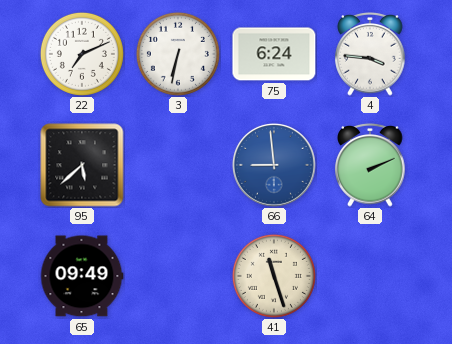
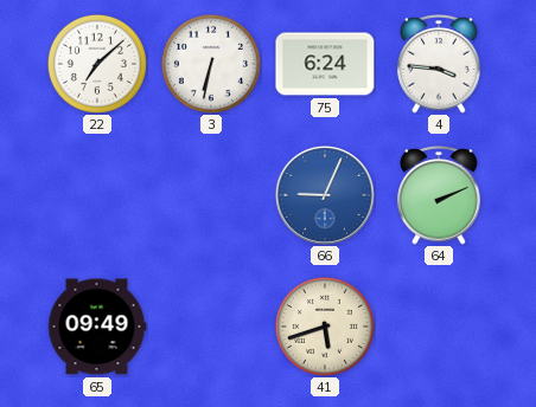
22: 7:11 -> 7:08 (97, 64)
95: 5:38 -> none (82, 165)
66: 8:59 -> 9:04 (325, 195)
41: 11:27 -> 5:42 (325, 327)
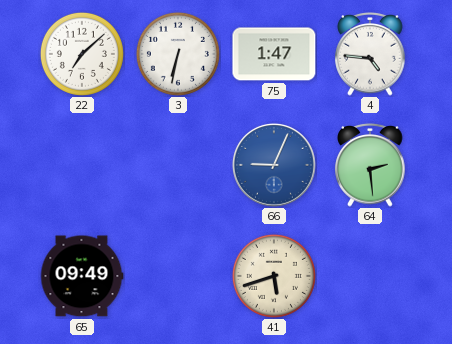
75: 6:24 -> 1:47 (274, 54)
4: 3:46 -> 4:46 (370, 55)
64: 2:11 -> 2:29 (370, 166)
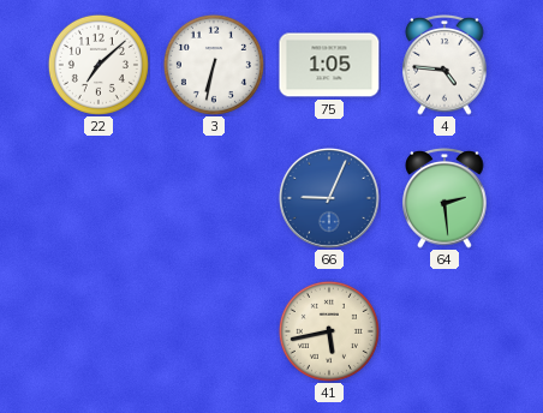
75: 1:47 -> 1:05 (329, 65)
65: 09:49 -> none (82, 276)
41: 5:42 -> 5:43 (329, 331)
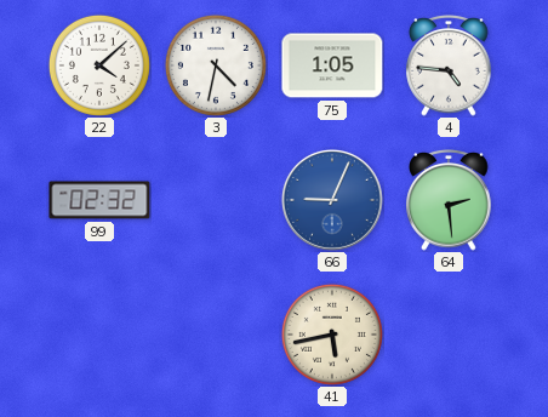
22: 7:08 -> 4:08 (99, 65)
3: 6:32 -> 4:32 (216, 65)
99: none -> 02:32 (99, 200)
